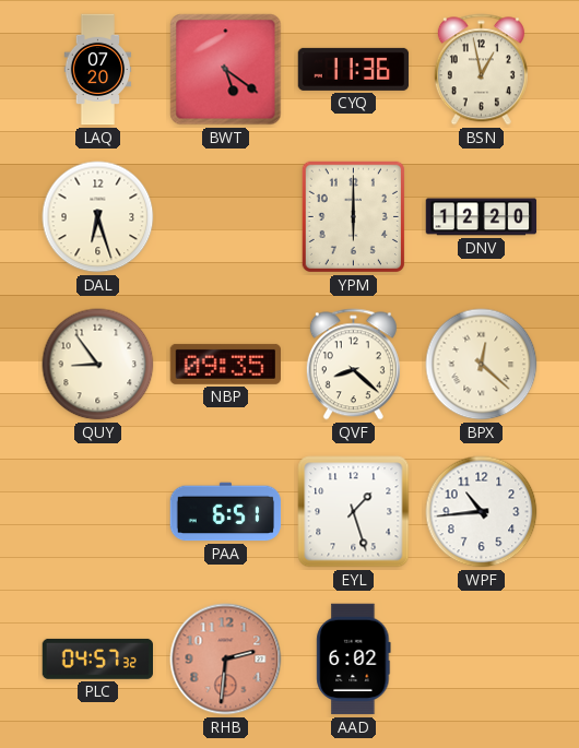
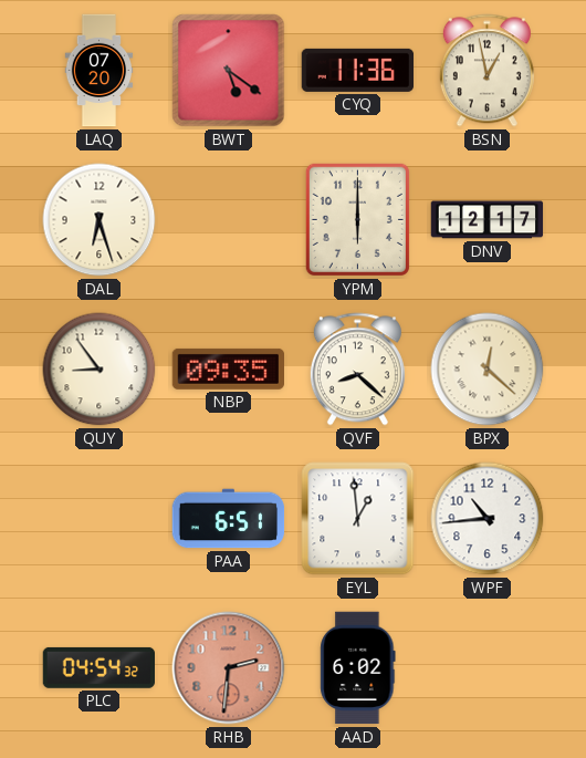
DNV: 12:20 -> 12:17 (488, 220)
EYL: 1:27 -> 12:59 (358, 519)
PLC: 04:57 -> 04:54 (98, 667)
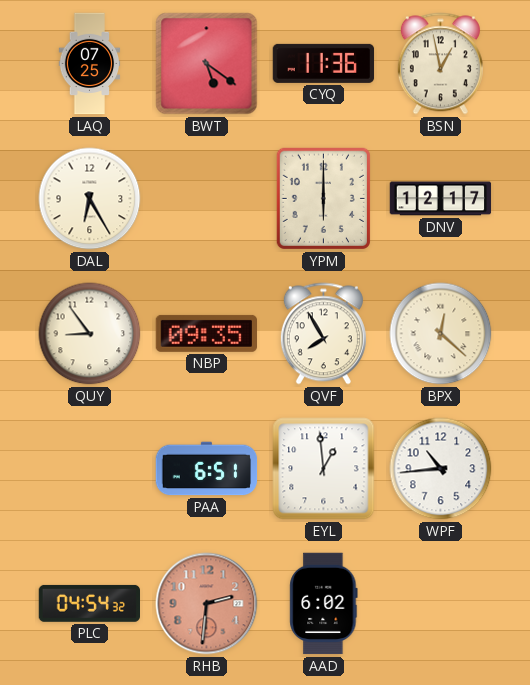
LAQ: 07:20 -> 07:25 (90, 64)
DAL: 6:27 -> 6:25 (90, 199)
QVF: 8:22 -> 7:55 (323, 334)
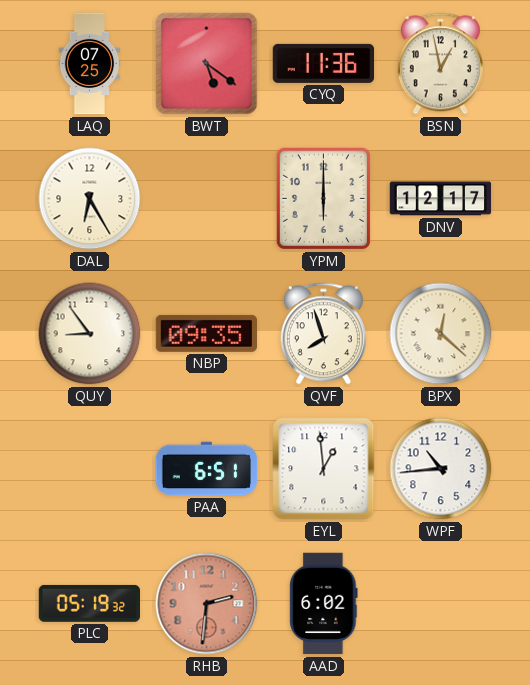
QVF: 7:55 -> 7:57 (323, 334)
PLC: 04:54 -> 05:19 (89, 603)
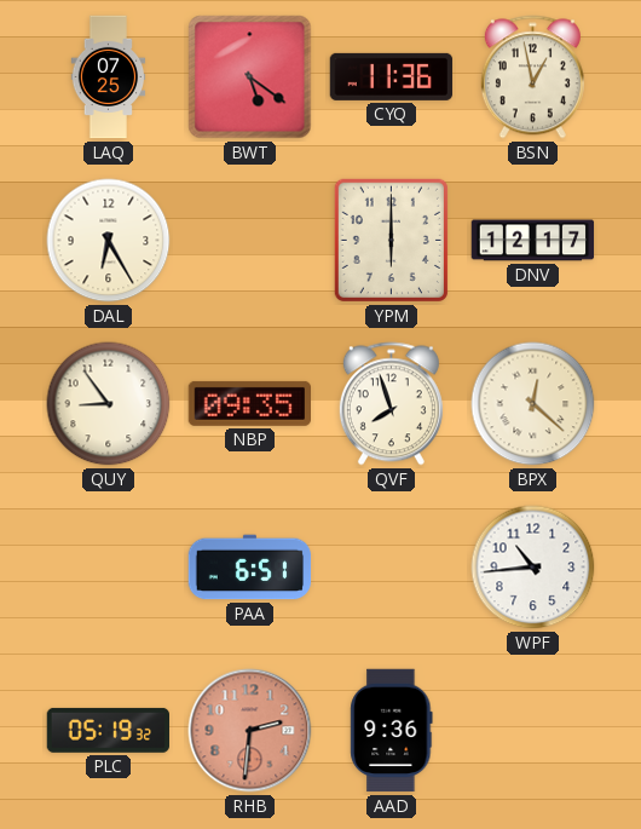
EYL: 12:59 -> none (324, 469)
AAD: 6:02 -> 9:36 (392, 731)
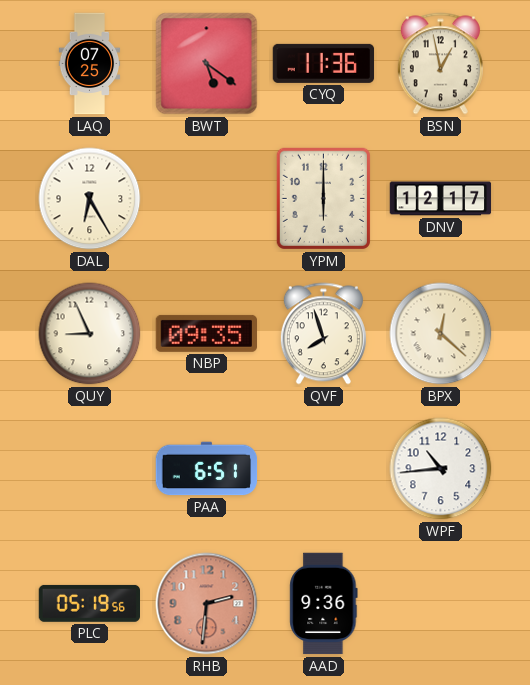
QUY: 8:54 -> 8:56 (90, 334)
PLC: 05:19:32 -> 05:19:56 (89, 603)
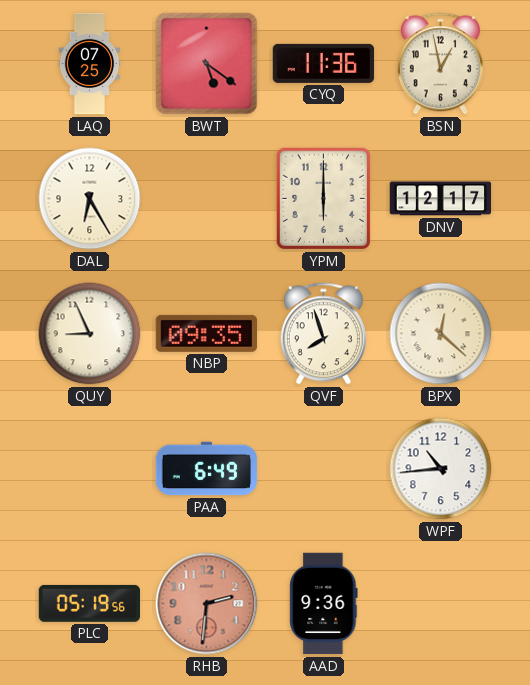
PAA: 6:51 -> 6:49 (207, 469)
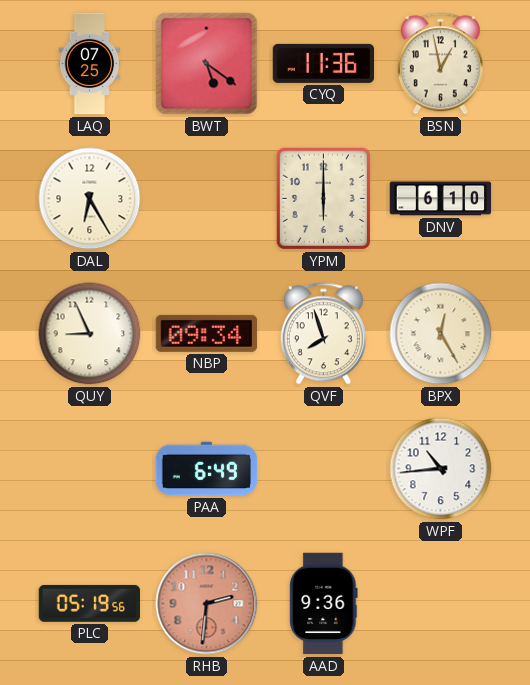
DNV: 12:17 -> 6:10 (441, 199)
NBP: 09:35 -> 09:34 (207, 333)
BPX: 12:22 -> 12:25 (441, 334)
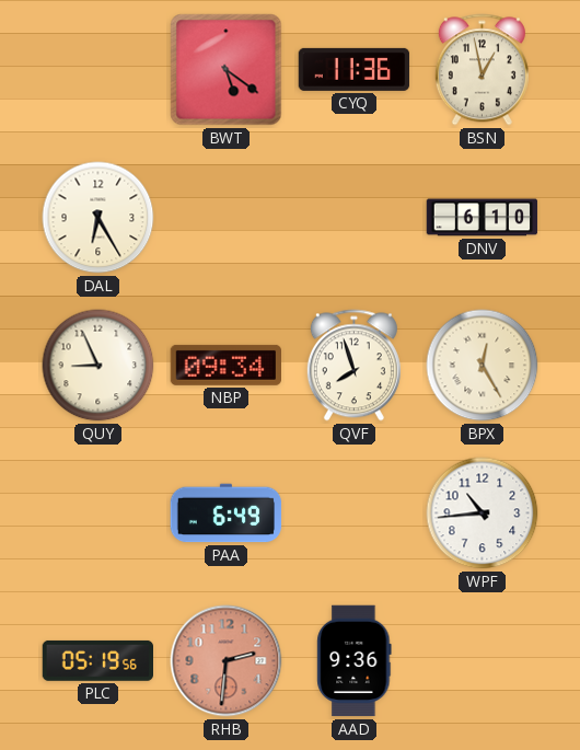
LAQ: 07:25 -> none (90, 64)
YPM: 6:00 -> none (323, 198)
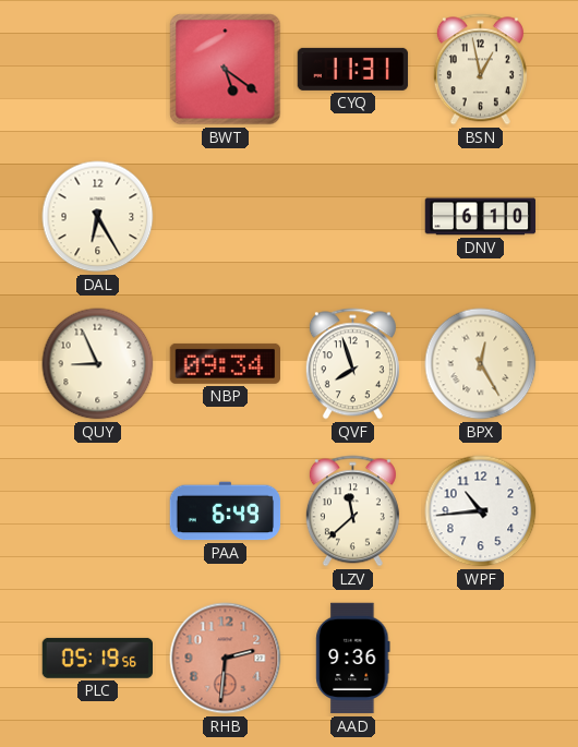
CYQ: 11:36 -> 11:31 (353, 69)
LZV: none -> 11:38 (352, 511)
